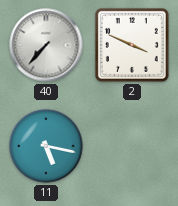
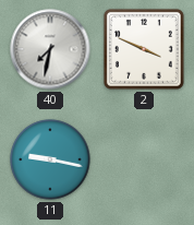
40: 7:37 -> 7:32 (50, 49)
11: 5:17 -> 9:17 (50, 159)
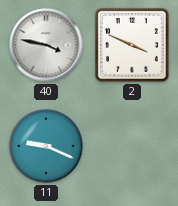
40: 7:32 -> 3:47 (46, 45)
11: 9:17 -> 9:19 (46, 146)
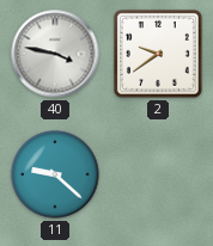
2: 3:49 -> 9:39 (158, 54)
11: 9:19 -> 9:22 (55, 174)
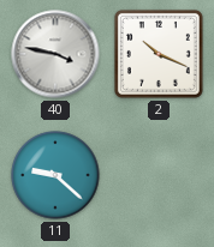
2: 9:39 -> 10:19 (159, 54)
